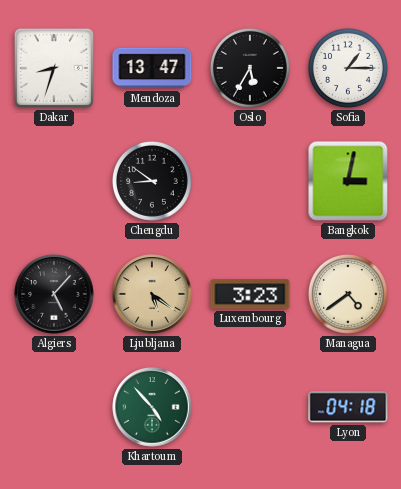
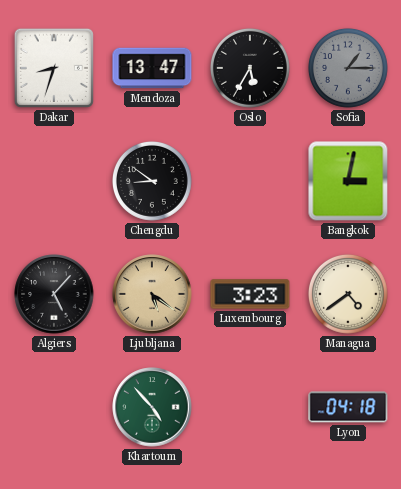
Sofia dial: white -> grey (348, 68)
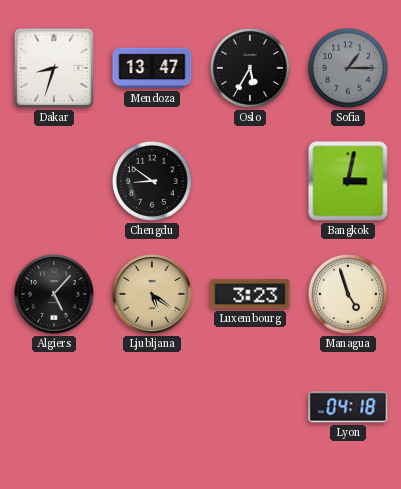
Managua: 4:39 -> 4:57 (348, 294)
Khartoum: 4:53 -> none (152, 407)
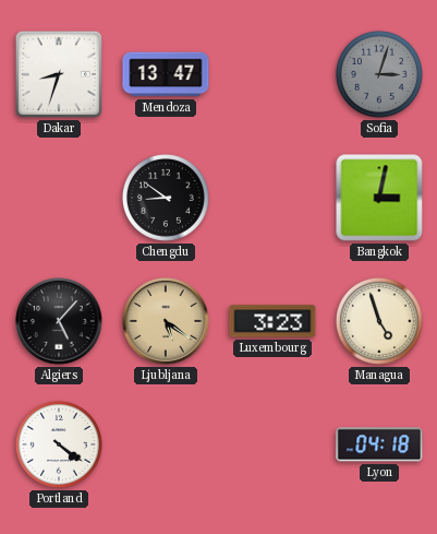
Oslo: 5:35 -> none (250, 68)
Sofia: 1:15 -> 3:03 (379, 74)
Portland: none -> 4:21 (59, 444)
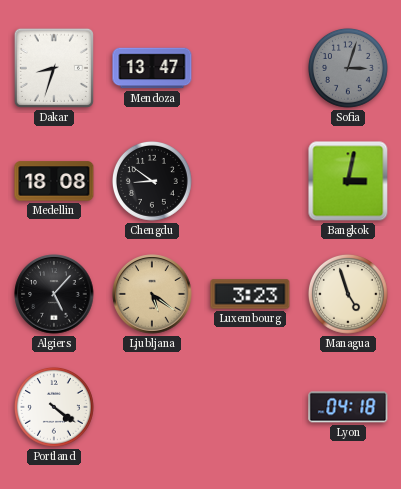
Medellin: none -> 18:08 (54, 181)
